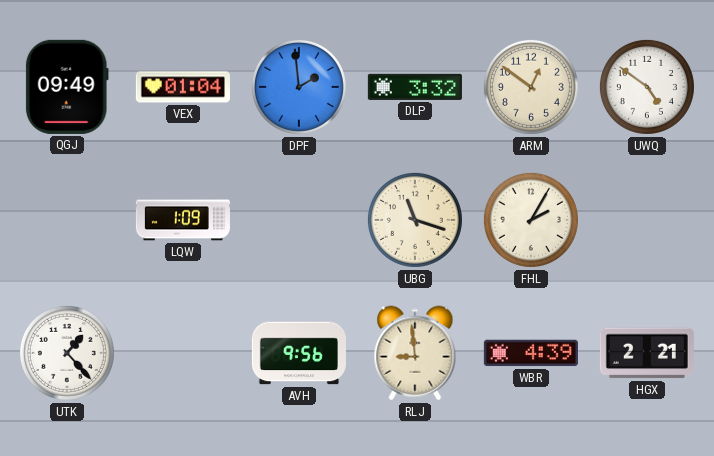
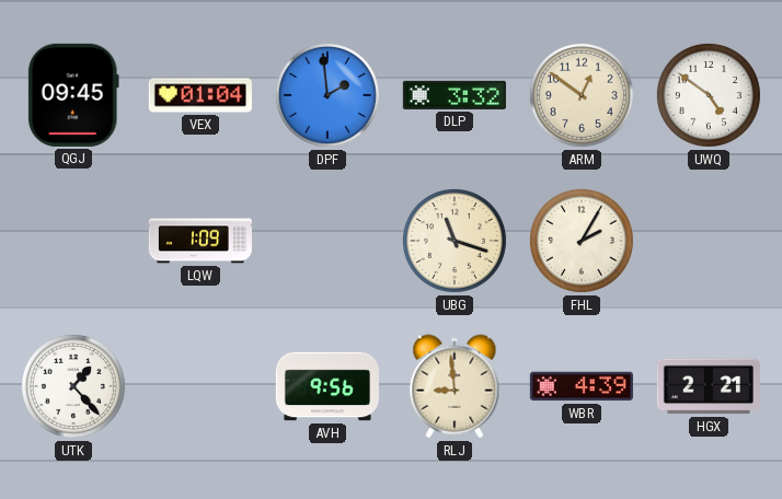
QGJ: 09:49 -> 09:45 (73, 95)
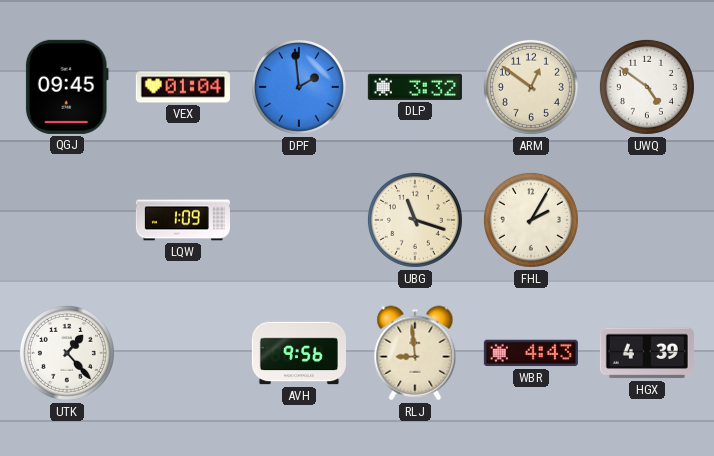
WBR: 4:39 -> 4:43 (531, 353)
HGX: 2:21 -> 4:39 (647, 353)
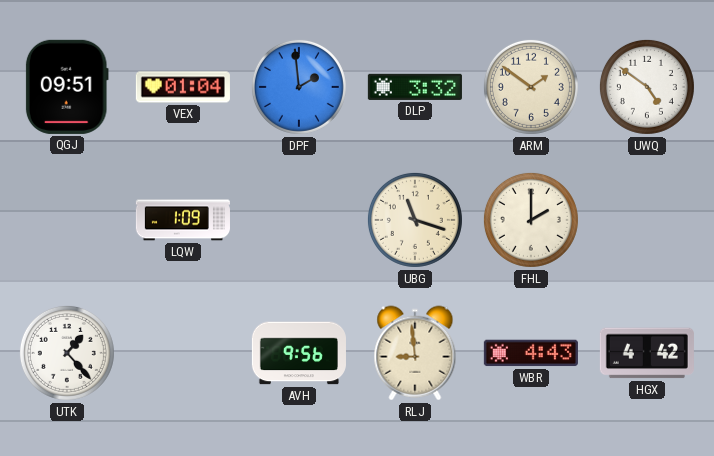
QGJ: 09:45 -> 09:51 (67, 87)
ARM: 12:51 -> 1:51 (531, 87)
FHL: 2:05 -> 2:00 (531, 220)
HGX: 4:39 -> 4:42 (647, 353)
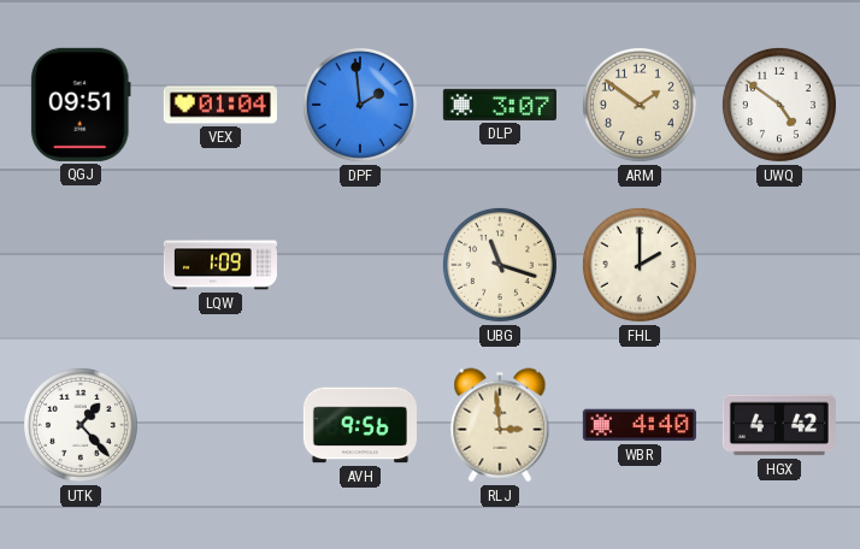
DLP: 3:32 -> 3:07 (500, 105)
RLJ: 8:59 -> 2:59 (500, 425)
WBR: 4:43 -> 4:40 (640, 425)
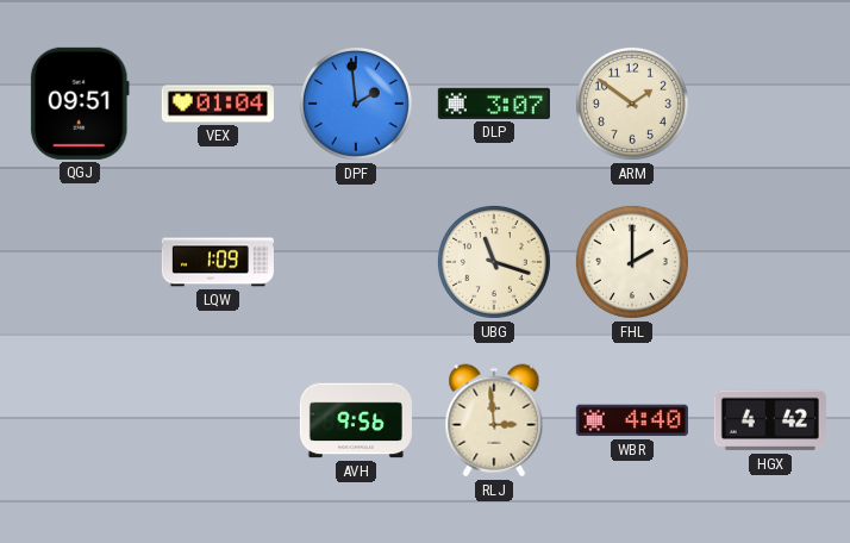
UWQ: 4:51 -> none (779, 105)
UTK: 1:23 -> none (81, 425)
